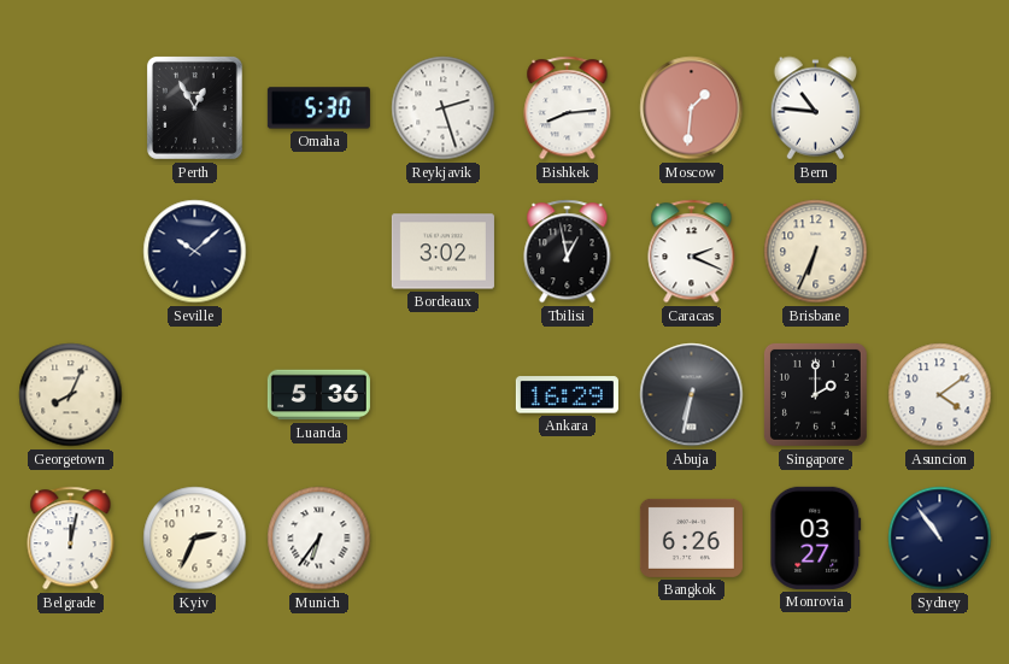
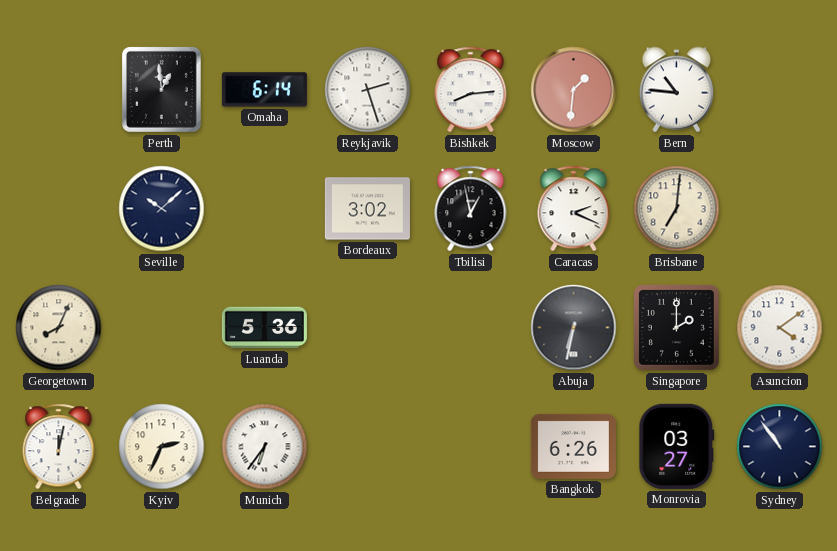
Perth: 12:55 -> 12:59 (162, 90)
Omaha: 5:30 -> 6:14 (264, 90)
Brisbane: 6:34 -> 7:01 (677, 209)
Ankara: 16:29 -> none (567, 395)
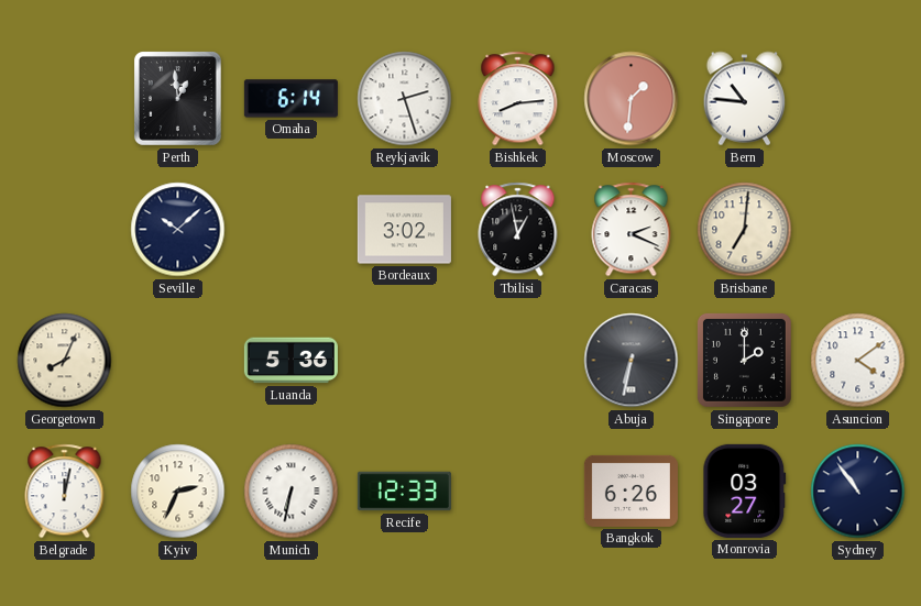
Munich: 6:36 -> 6:32 (292, 492)
Recife: none -> 12:33 (404, 492)
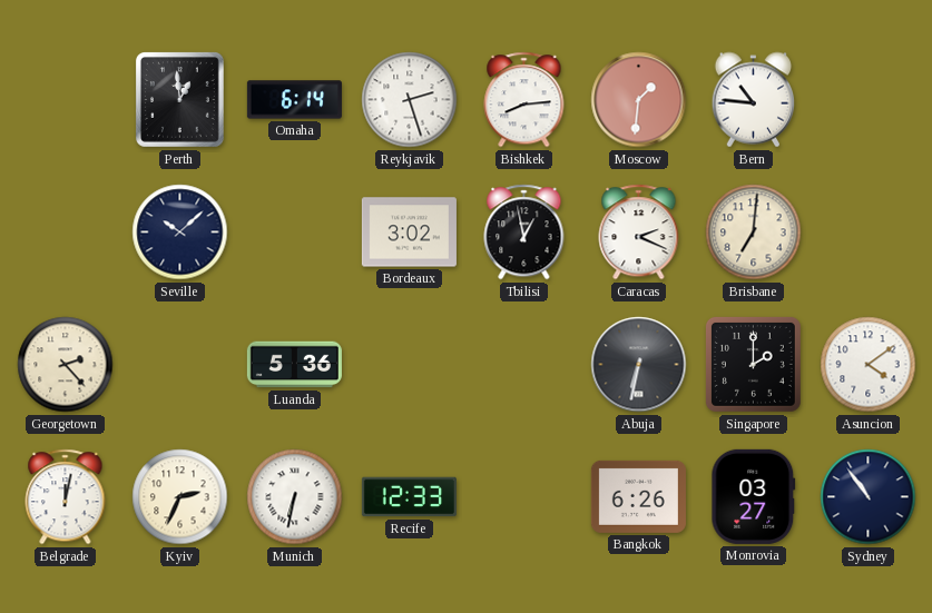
Georgetown: 8:04 -> 2:23 (66, 365)
